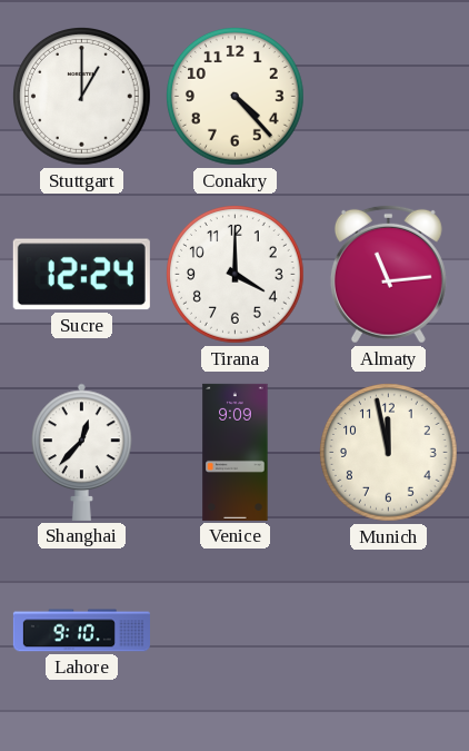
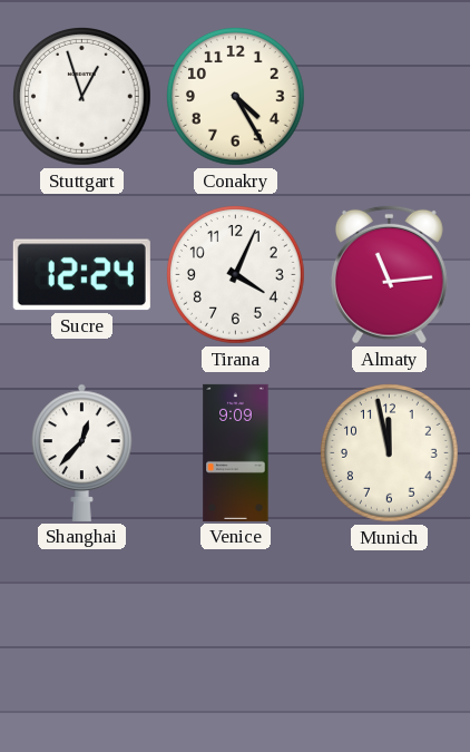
Stuttgart: 1:00 -> 12:57 (82, 97)
Conakry: 4:23 -> 4:25 (236, 97)
Tirana: 4:00 -> 4:04 (236, 275)
Lahore: 9:10 -> none (81, 631)
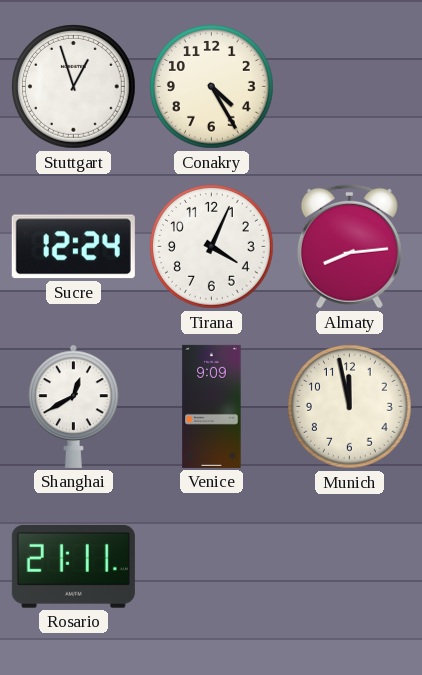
Almaty: 11:14 -> 8:14 (349, 246)
Shanghai: 12:37 -> 12:40 (74, 406)
Rosario: none -> 21:11 (73, 567)
